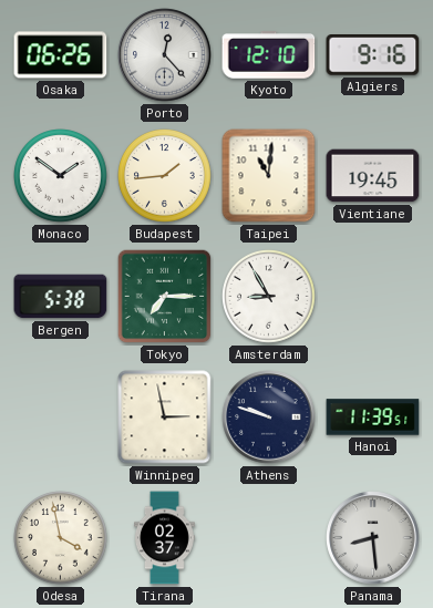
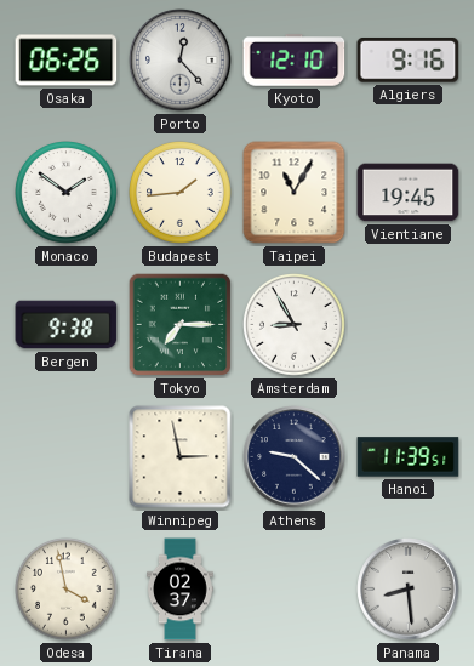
Taipei: 11:01 -> 11:05 (295, 193)
Bergen: 5:38 -> 9:38 (67, 325)
Athens: 9:48 -> 9:22 (295, 457)
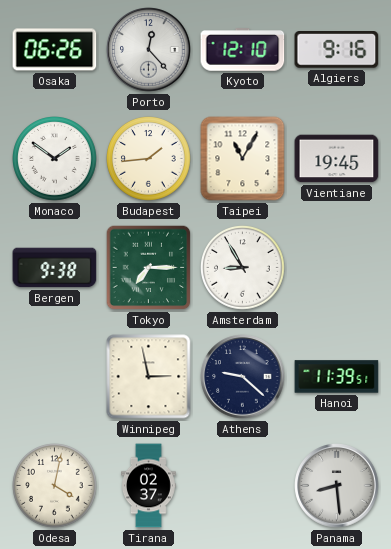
Odesa: 3:58 -> 4:02 (55, 486)
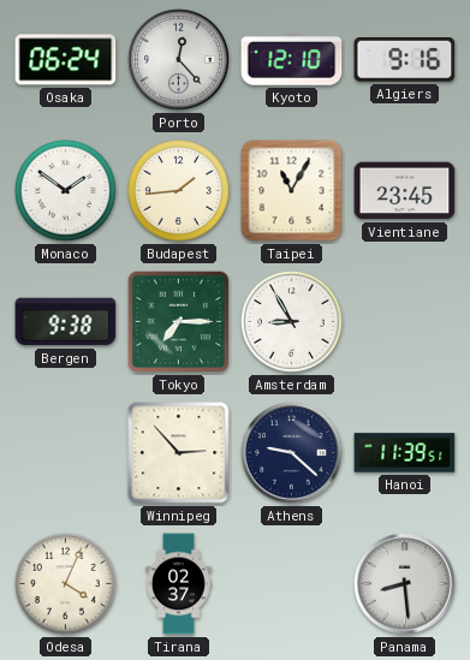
Osaka: 06:26 -> 06:24 (66, 60)
Vientiane: 19:45 -> 23:45 (405, 191)
Winnipeg: 2:58 -> 2:53 (179, 453)
Odesa: 4:02 -> 4:04 (66, 584)
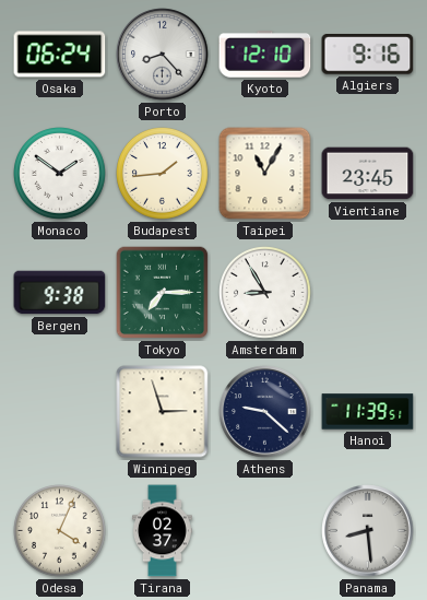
Porto: 12:23 -> 8:23 (163, 55)
Winnipeg: 2:53 -> 2:57 (163, 412)
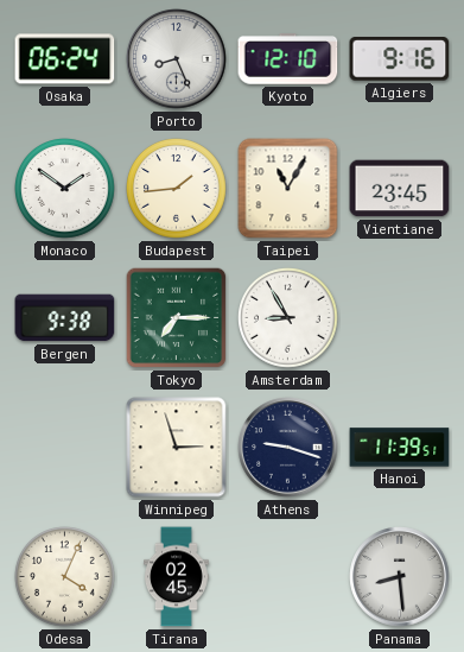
Porto: 8:23 -> 8:26 (177, 59)
Athens: 9:22 -> 9:18 (288, 448)
Tirana: 02:37 -> 02:45 (177, 577)
